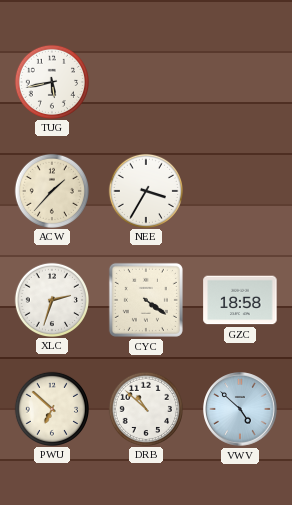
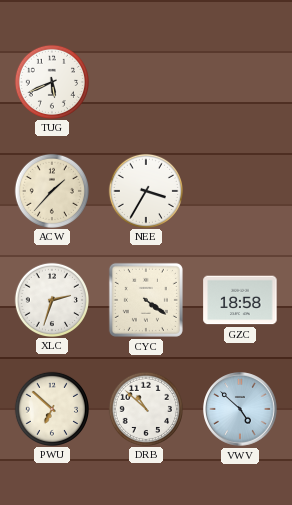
TUG: 5:43 -> 5:41 (51, 81)
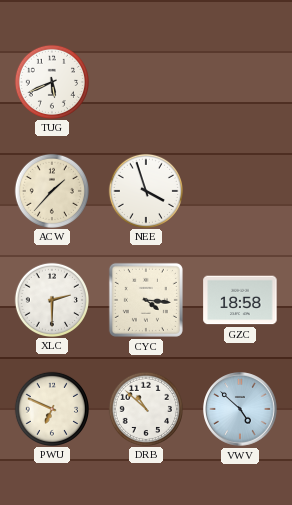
NEE: 3:35 -> 3:57 (145, 190)
XLC: 2:33 -> 2:30 (51, 299)
CYC: 4:21 -> 4:16 (146, 300)
PWU: 6:52 -> 6:49 (51, 408)
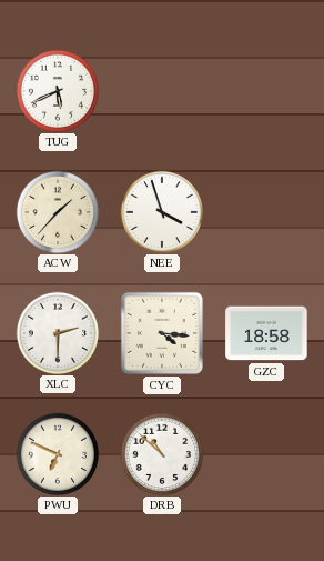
VWV: 4:52 -> none (240, 409)
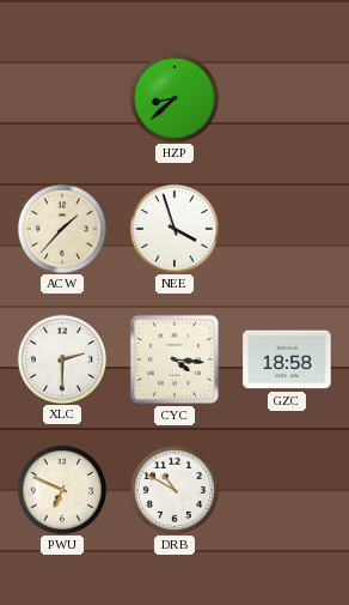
TUG: 5:41 -> none (57, 90)
HZP: none -> 8:38 (173, 97)
DRB: 10:52 -> 10:50 (173, 489)
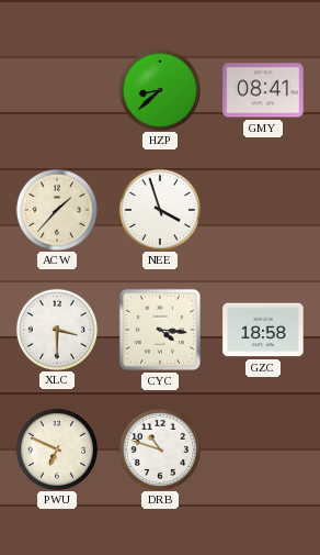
GMY: none -> 08:41 (263, 90)
XLC: 2:30 -> 3:30 (56, 329)
DRB: 10:50 -> 10:48 (159, 448)
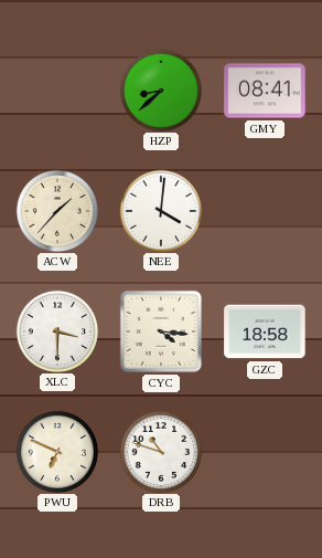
NEE: 3:57 -> 4:01 (160, 210)
